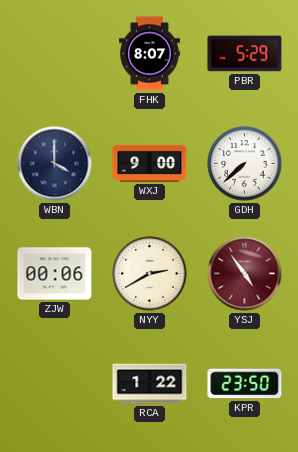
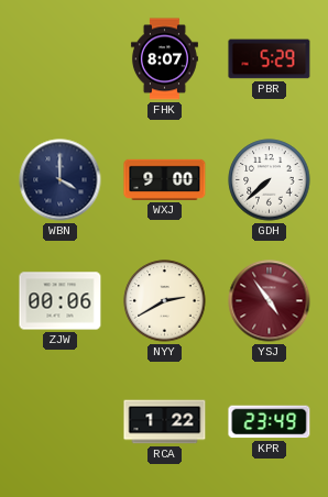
KPR: 23:50 -> 23:49 (270, 422)
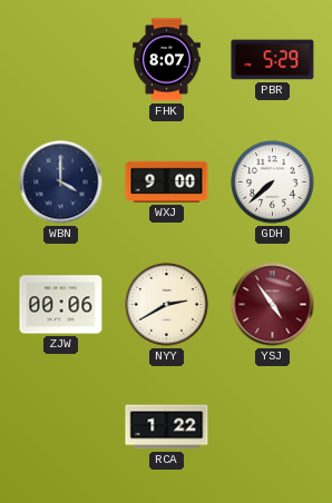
KPR: 23:49 -> none (270, 422)
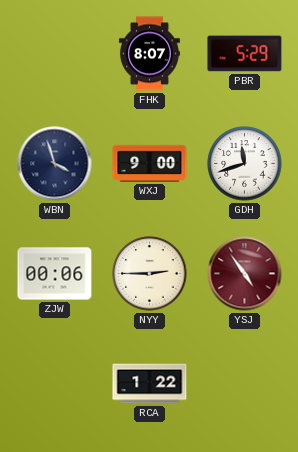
WBN: 4:00 -> 3:57 (55, 164)
GDH: 7:38 -> 11:42 (245, 164)
NYY: 2:40 -> 2:45 (150, 274)
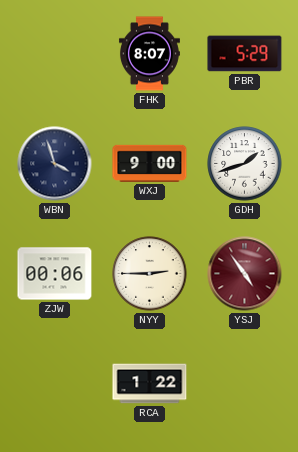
GDH: 11:42 -> 1:42 (245, 164)
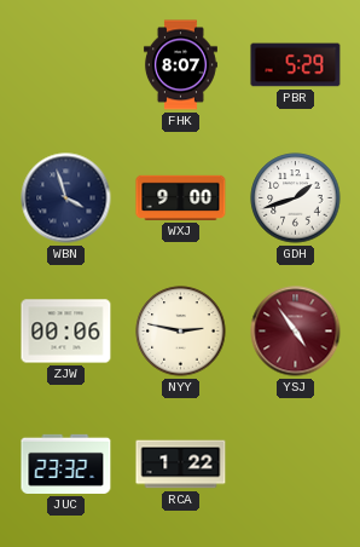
NYY: 2:45 -> 2:47 (181, 332)
JUC: none -> 23:32 (66, 463)
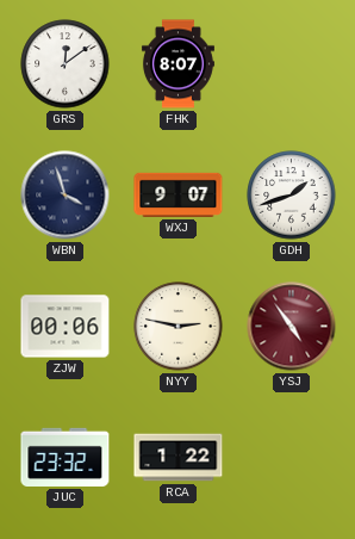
GRS: none -> 12:09 (66, 64)
PBR: 5:29 -> none (296, 65)
WXJ: 9:00 -> 9:07 (179, 194)
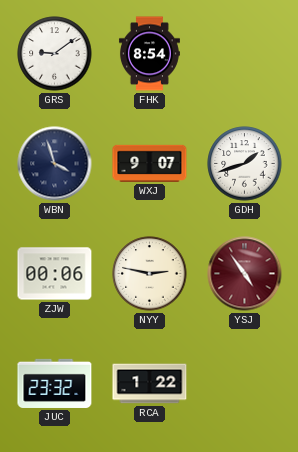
GRS: 12:09 -> 9:09 (55, 54)
FHK: 8:07 -> 8:54 (149, 54)
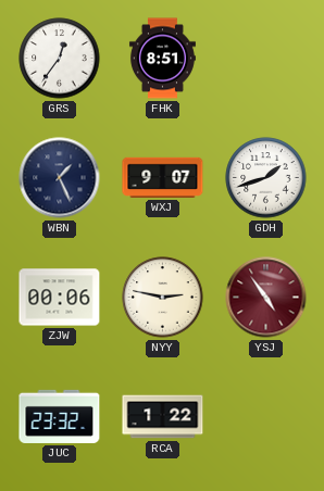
GRS: 9:09 -> 12:36 (60, 59)
FHK: 8:54 -> 8:51 (162, 59)
WBN: 3:57 -> 1:26 (60, 178)
